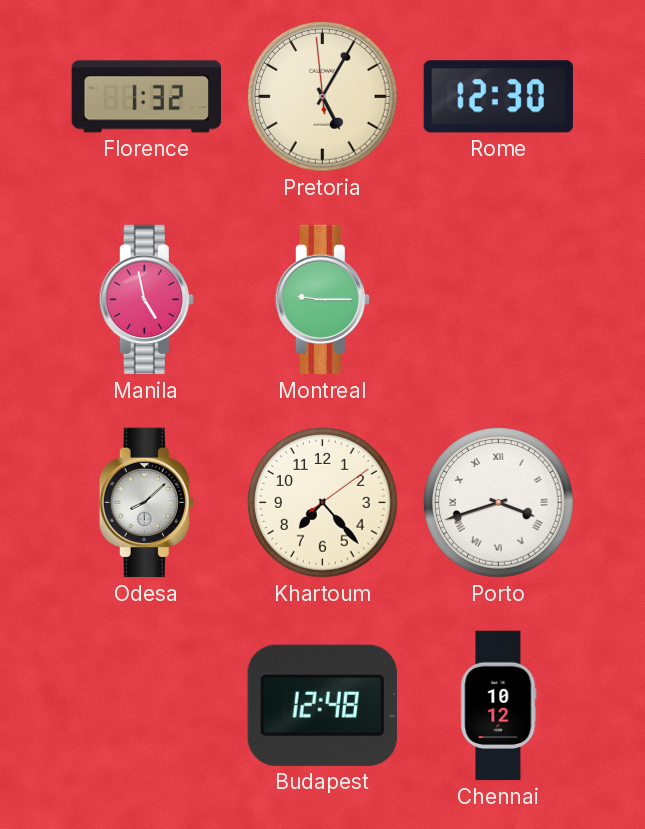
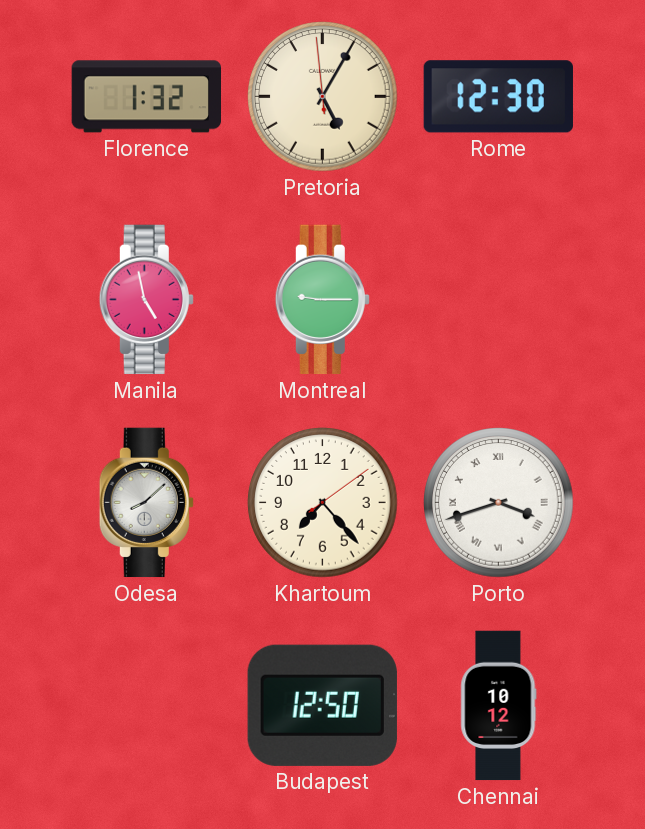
Budapest: 12:48 -> 12:50 (322, 705)
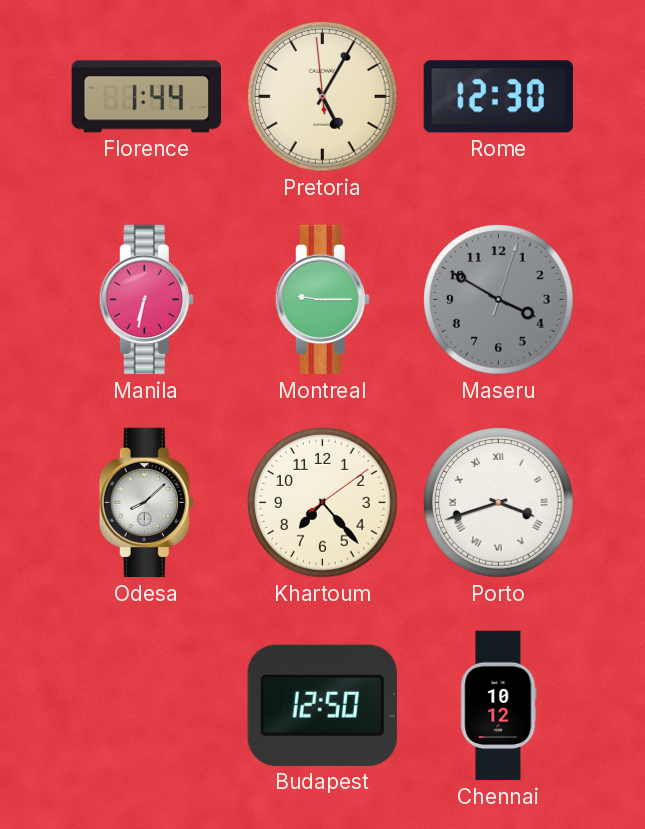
Florence: 1:32 -> 1:44 (146, 97)
Manila: 4:58 -> 6:32 (146, 300)
Maseru: none -> 3:50 (499, 300)
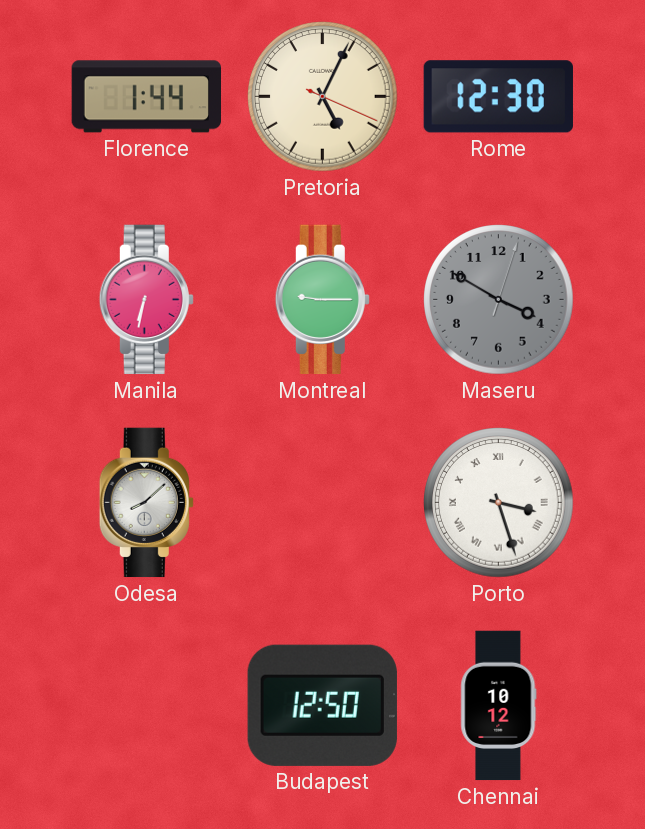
Pretoria: 5:04:59 -> 5:04:19 (323, 97)
Khartoum: 7:23 -> none (323, 503)
Porto: 3:42 -> 3:27 (499, 503)
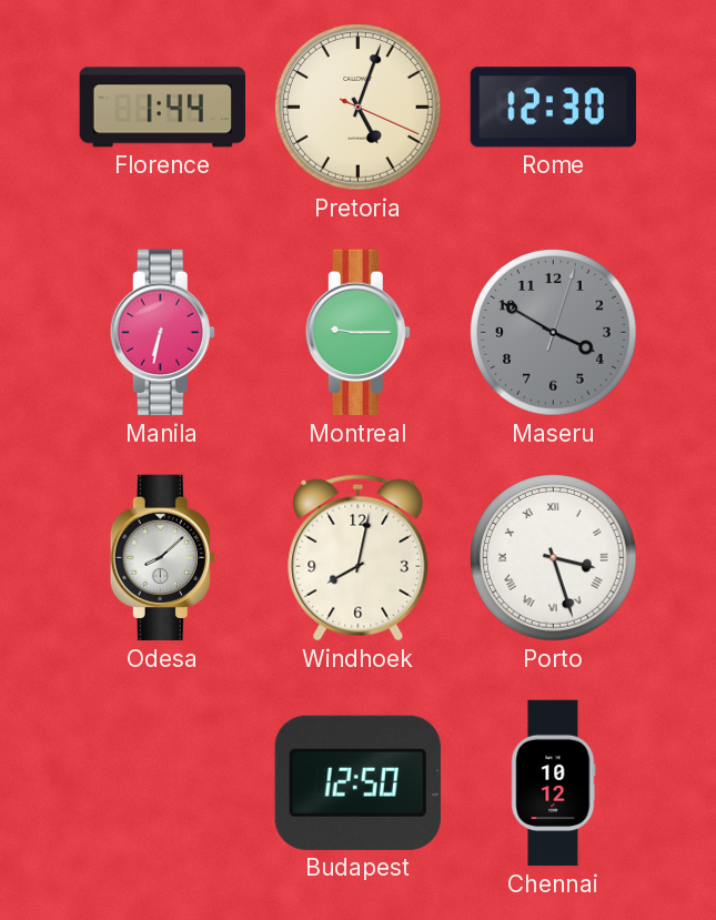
Pretoria: 5:04 -> 5:03 (359, 108)
Windhoek: none -> 8:02 (359, 558)
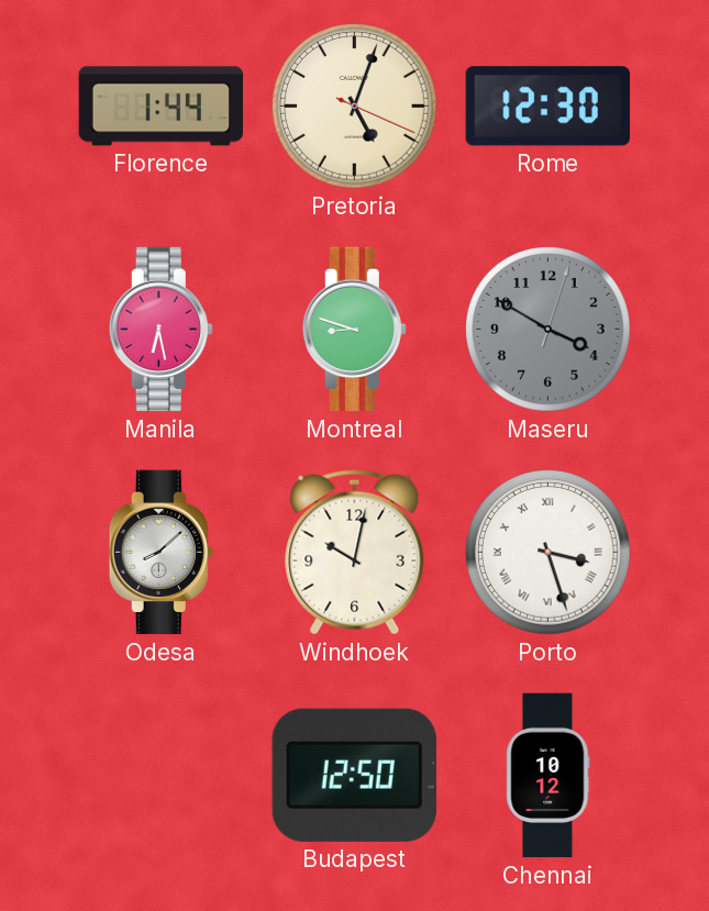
Manila: 6:32 -> 6:28 (160, 330)
Montreal: 9:15 -> 8:48 (354, 330)
Windhoek: 8:02 -> 10:02 (355, 553)
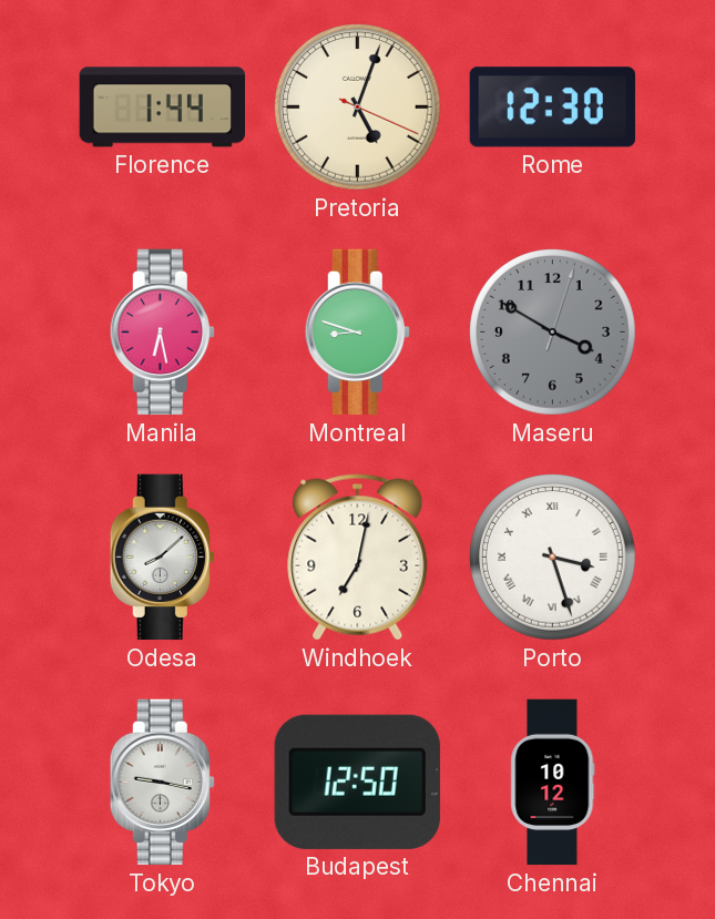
Windhoek: 10:02 -> 7:02 (358, 558)
Tokyo: none -> 9:17 (162, 783)
